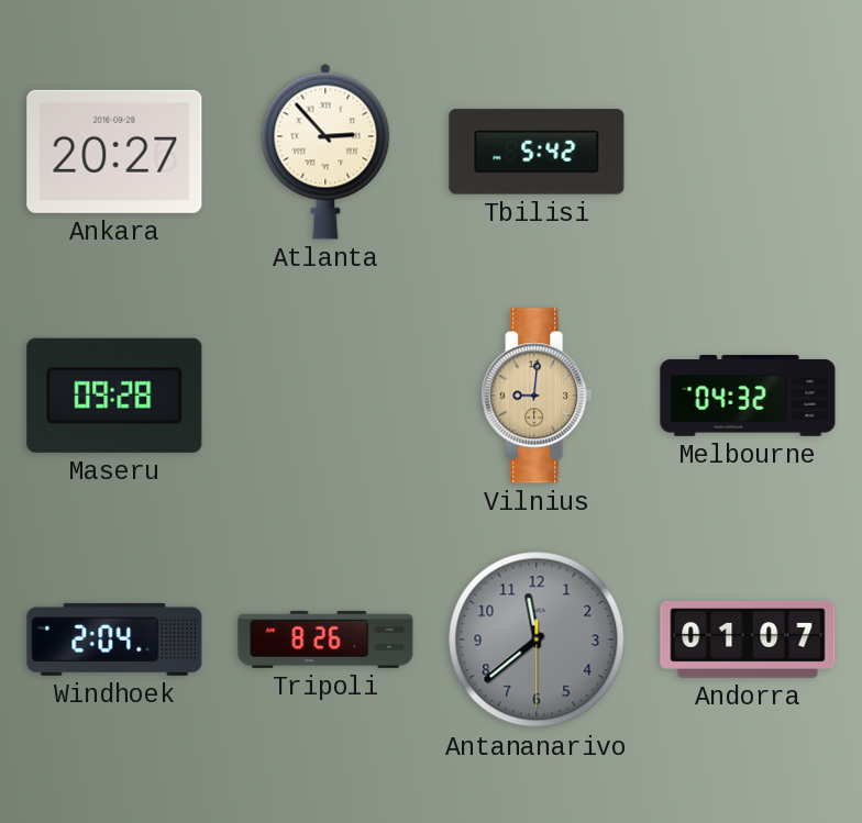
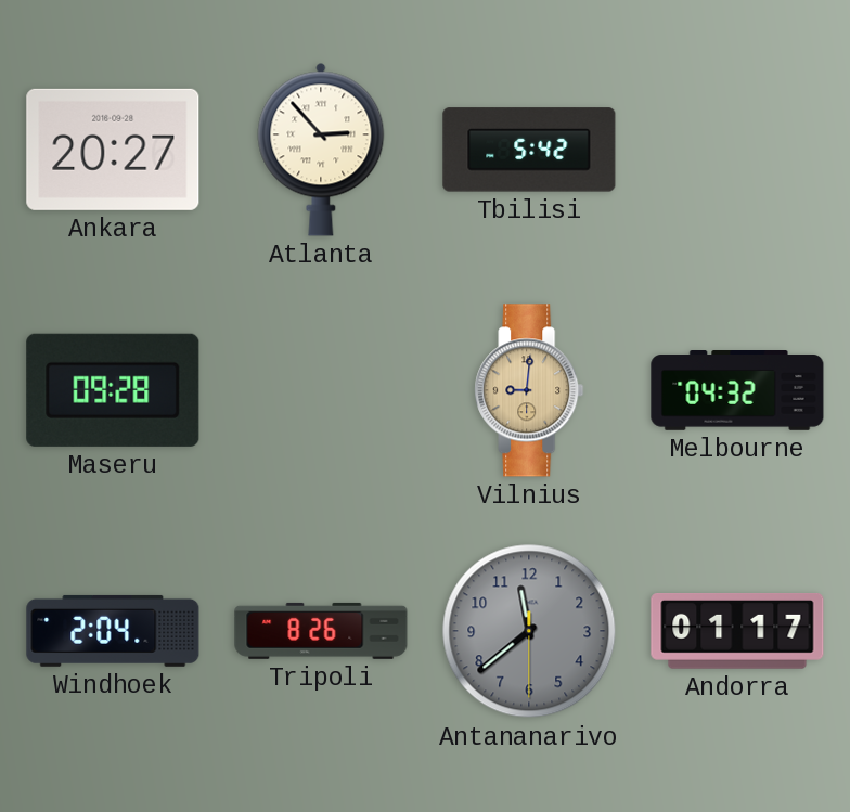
Andorra: 01:07 -> 01:17 (737, 632)
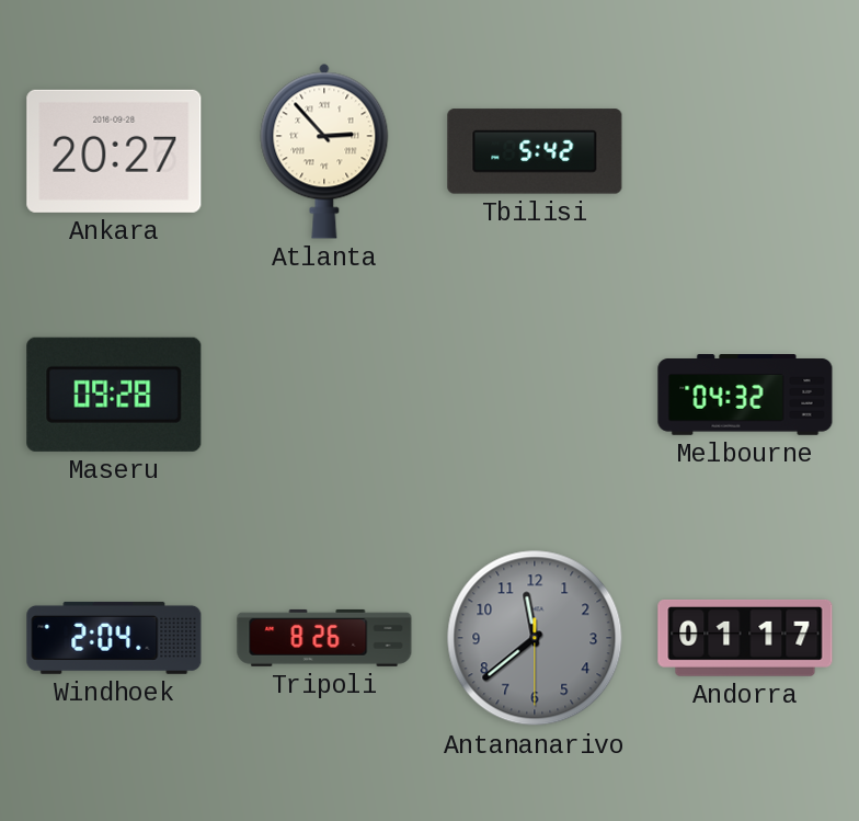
Vilnius: 9:01 -> none (529, 390)
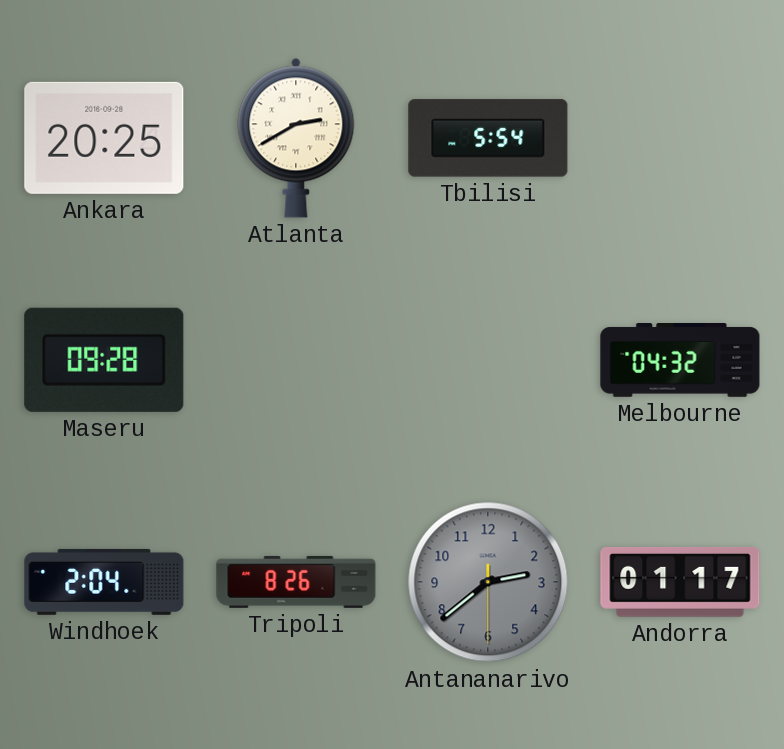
Ankara: 20:27 -> 20:25 (104, 138)
Atlanta: 2:53 -> 2:40 (296, 138)
Tbilisi: 5:42 -> 5:54 (488, 138)
Antananarivo: 11:38 -> 2:38 (488, 582)
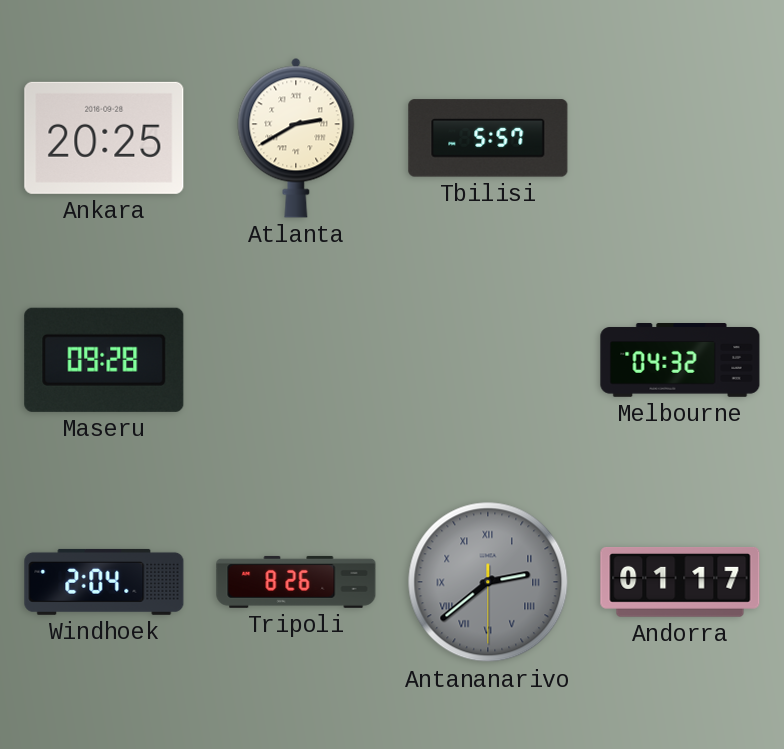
Tbilisi: 5:54 -> 5:57 (488, 138)
Antananarivo numerals: Arabic -> Roman (488, 582)
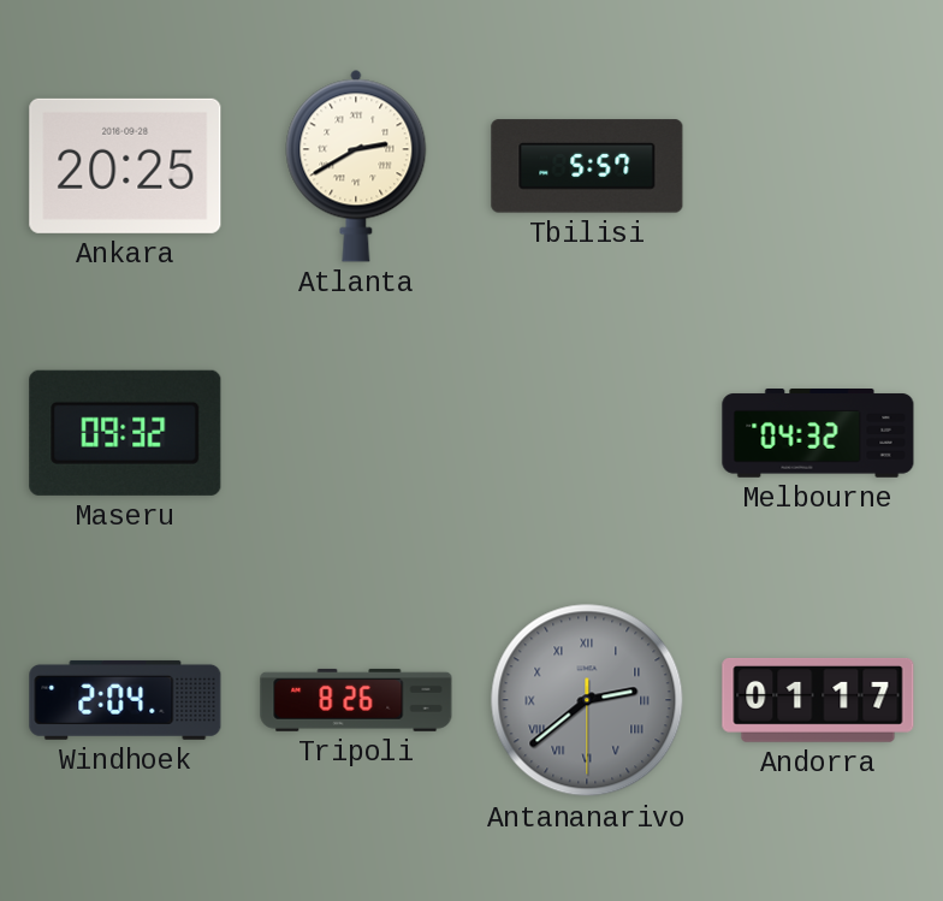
Maseru: 09:28 -> 09:32 (125, 433)
